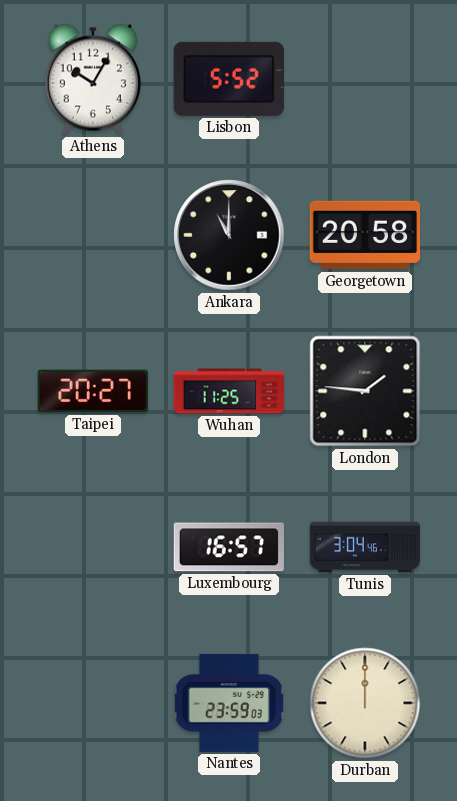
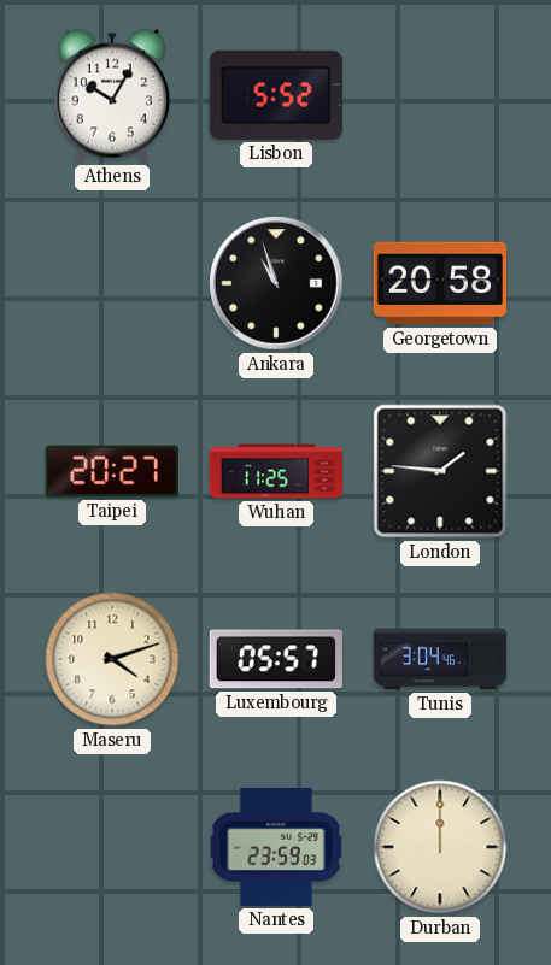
Ankara: 11:00 -> 10:57 (276, 283)
Maseru: none -> 4:12 (112, 659)
Luxembourg: 16:57 -> 05:57 (275, 659)
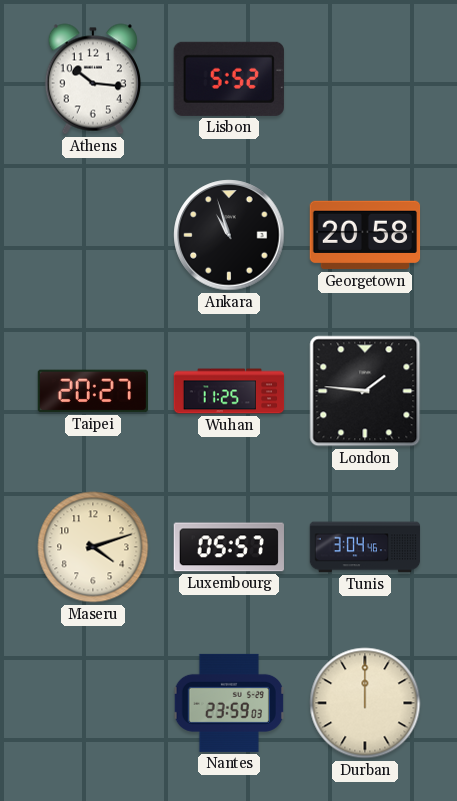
Athens: 10:05 -> 10:16 (92, 79)
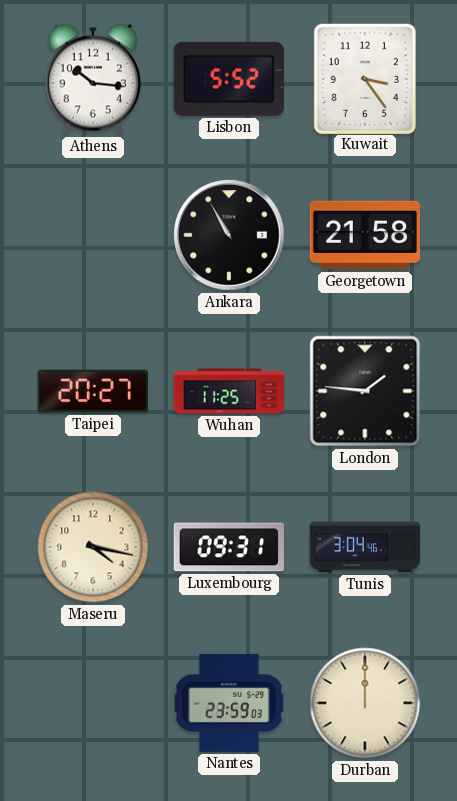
Kuwait: none -> 3:24 (364, 78)
Ankara: 10:57 -> 10:55 (229, 235)
Georgetown: 20:58 -> 21:58 (365, 235)
Maseru: 4:12 -> 4:17 (93, 547)
Luxembourg: 05:57 -> 09:31 (228, 547)
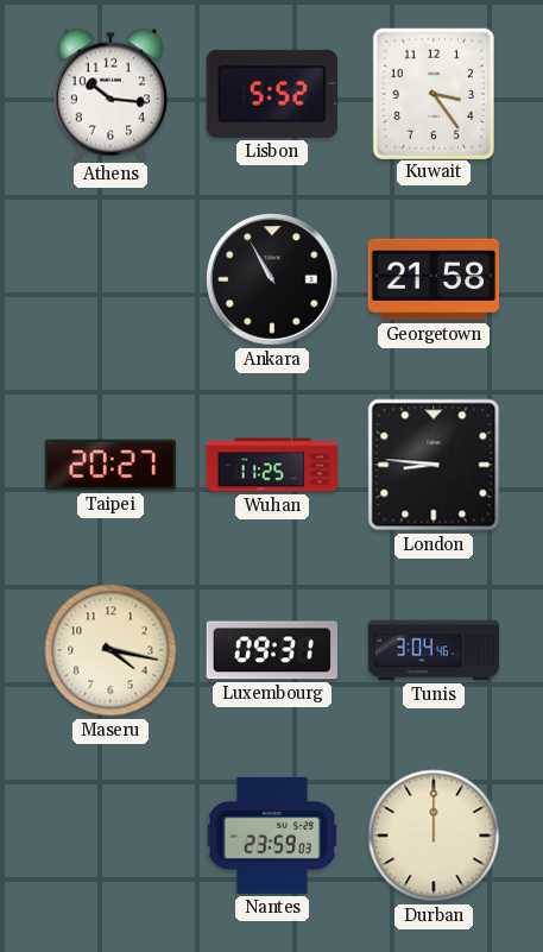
London: 1:46 -> 8:46 (434, 465)
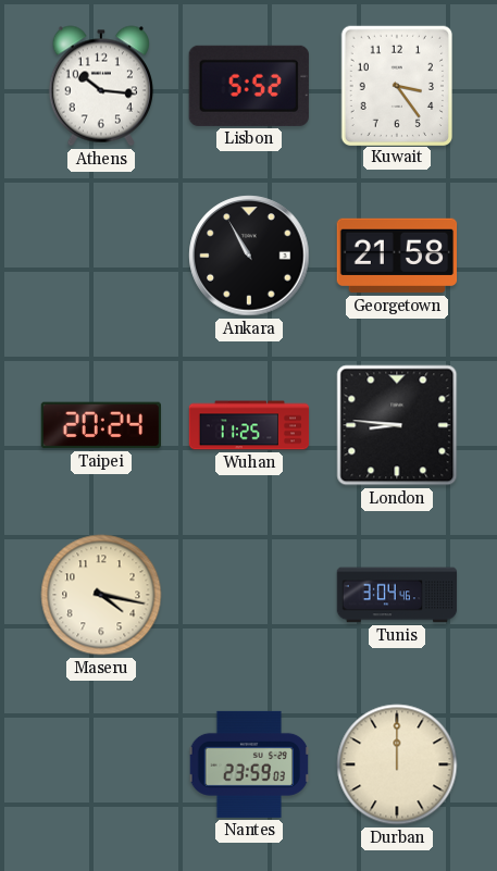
Taipei: 20:27 -> 20:24 (100, 425)
Luxembourg: 09:31 -> none (271, 650)
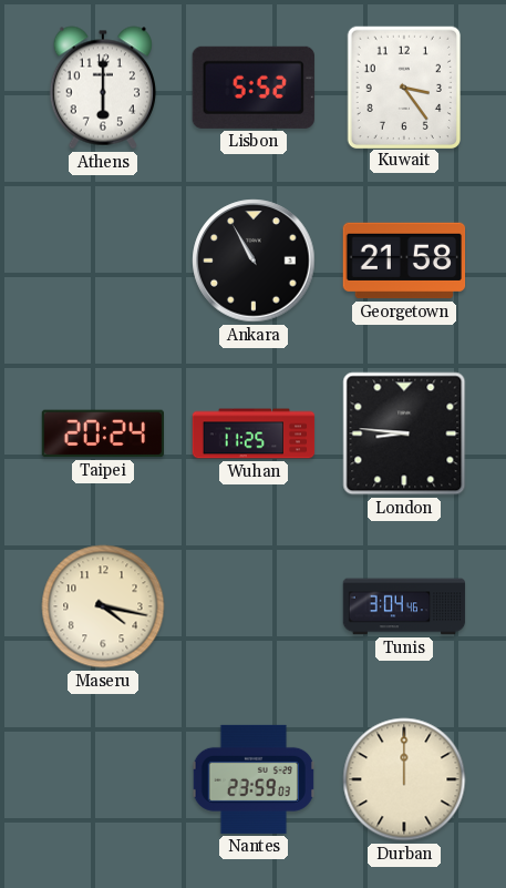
Athens: 10:16 -> 6:00 (102, 88)
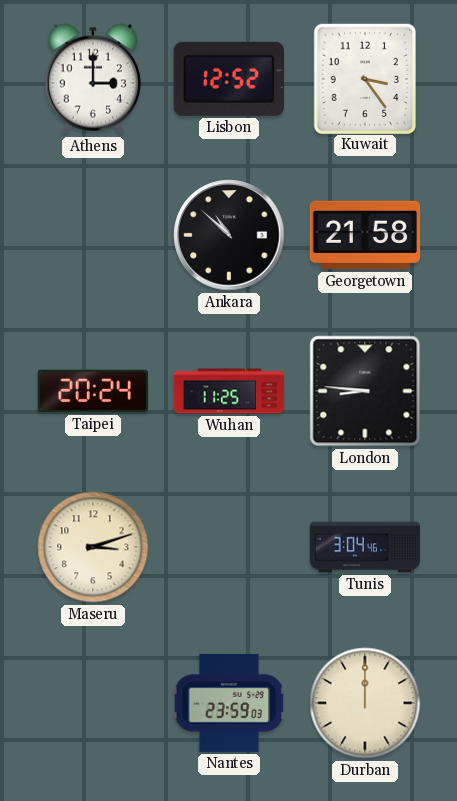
Athens: 6:00 -> 3:00 (92, 79)
Lisbon: 5:52 -> 12:52 (229, 79)
Ankara: 10:55 -> 10:52 (229, 235)
Maseru: 4:17 -> 3:12 (93, 547)
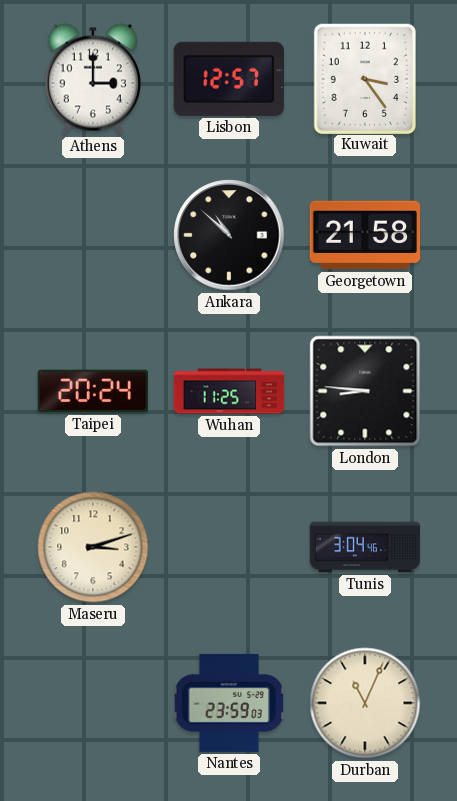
Lisbon: 12:52 -> 12:57 (229, 79)
Durban: 12:00 -> 11:04 (365, 703)
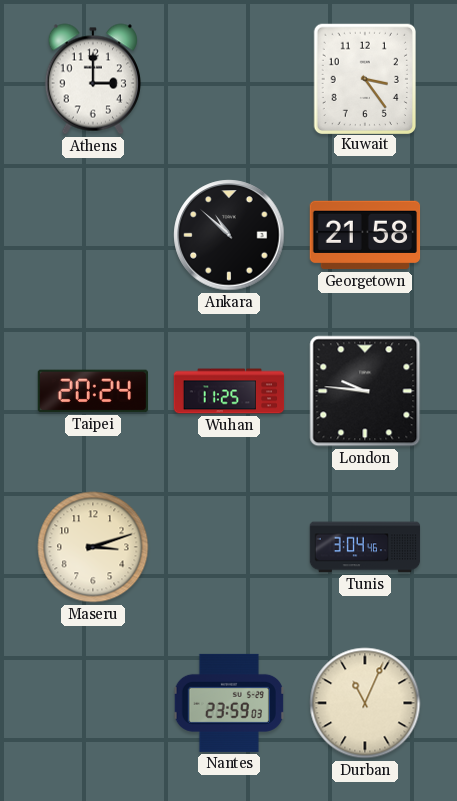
Lisbon: 12:57 -> none (229, 79)
London: 8:46 -> 9:46 (365, 391)
